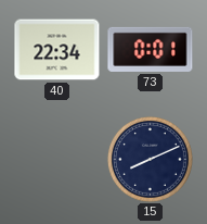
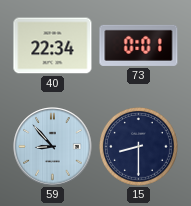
59: none -> 8:53 (53, 147)
15: 8:11 -> 8:30 (138, 146)
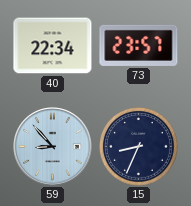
73: 0:01 -> 23:57 (139, 45)
15: 8:30 -> 8:34 (138, 146)
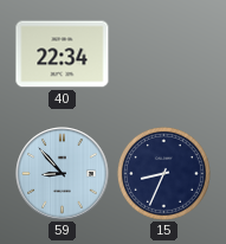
73: 23:57 -> none (139, 45)
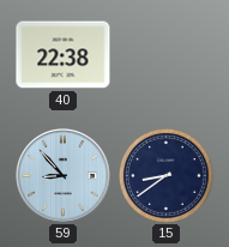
40: 22:34 -> 22:38 (64, 55)
15: 8:34 -> 8:39 (165, 175)
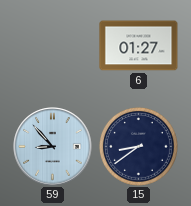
40: 22:38 -> none (64, 55)
6: none -> 01:27 (139, 46)
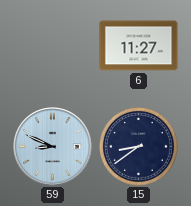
6: 01:27 -> 11:27 (139, 46)
59: 8:53 -> 8:49 (53, 147)
